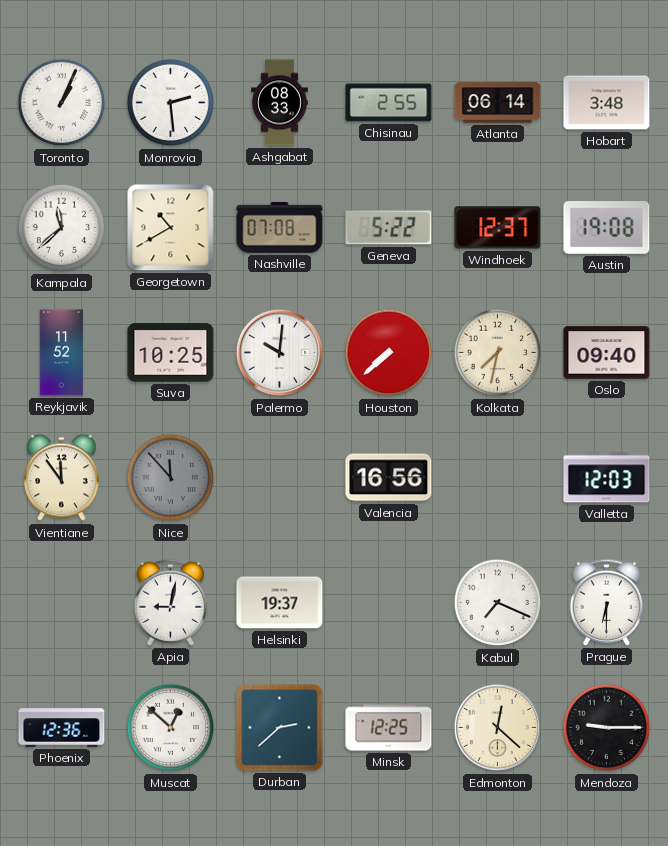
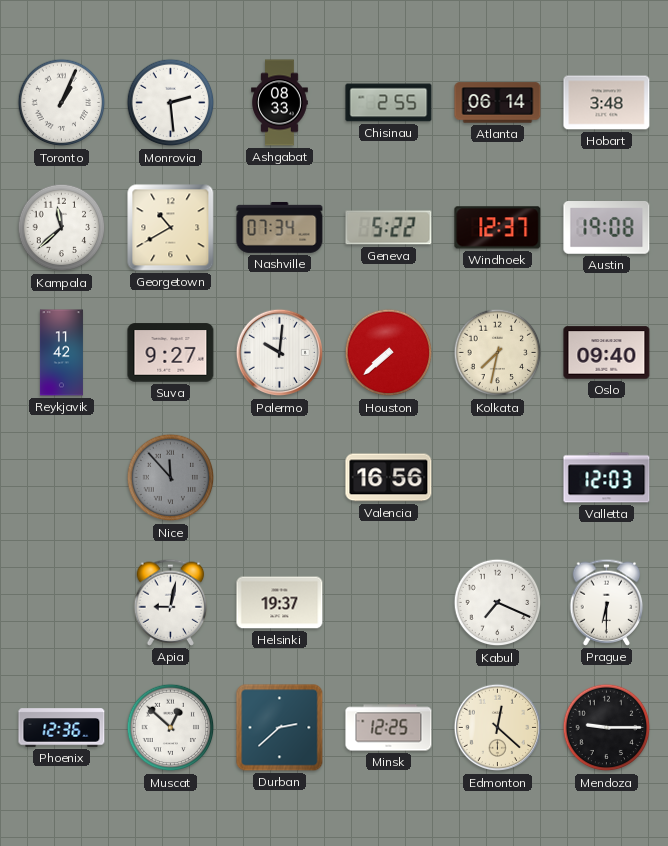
Nashville: 07:08 -> 07:34 (280, 227)
Reykjavik: 11:52 -> 11:42 (61, 353)
Suva: 10:25 -> 9:27 (171, 353)
Vientiane: 11:54 -> none (62, 478)
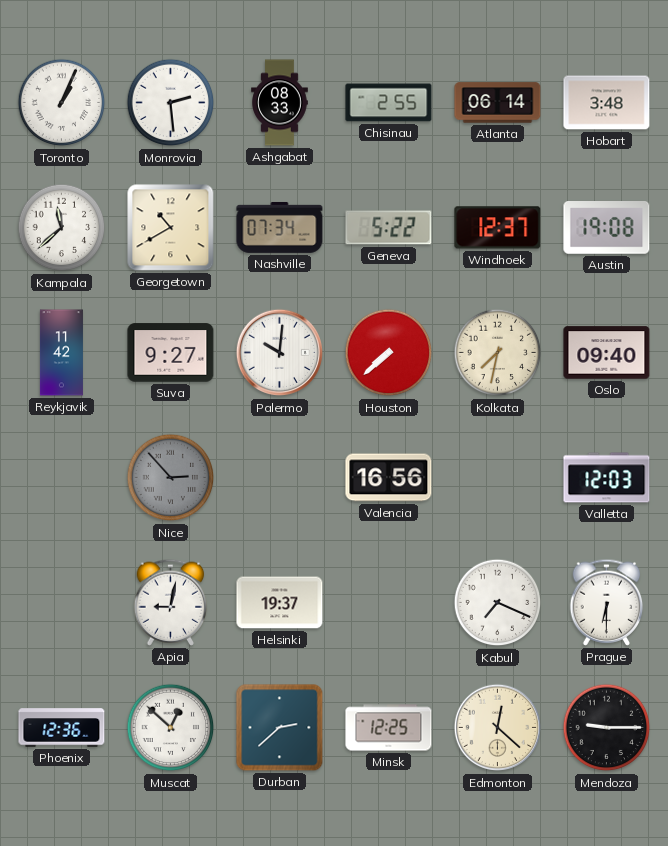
Nice: 11:53 -> 2:53 (171, 478)
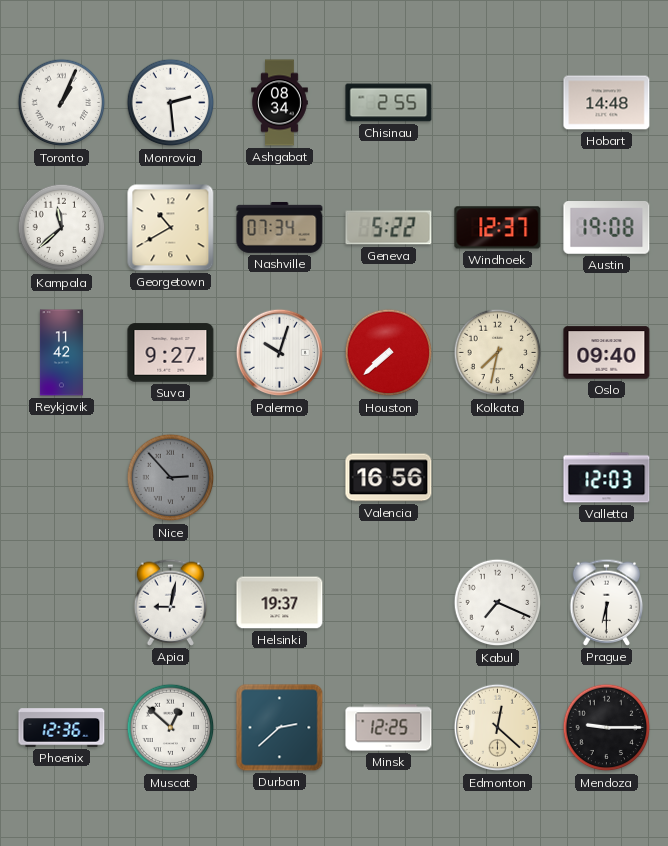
Ashgabat: 08:33 -> 08:34 (280, 103)
Atlanta: 06:14 -> none (498, 103)
Hobart: 3:48 -> 14:48 (607, 103)
Palermo: 10:01 -> 10:03 (280, 353)
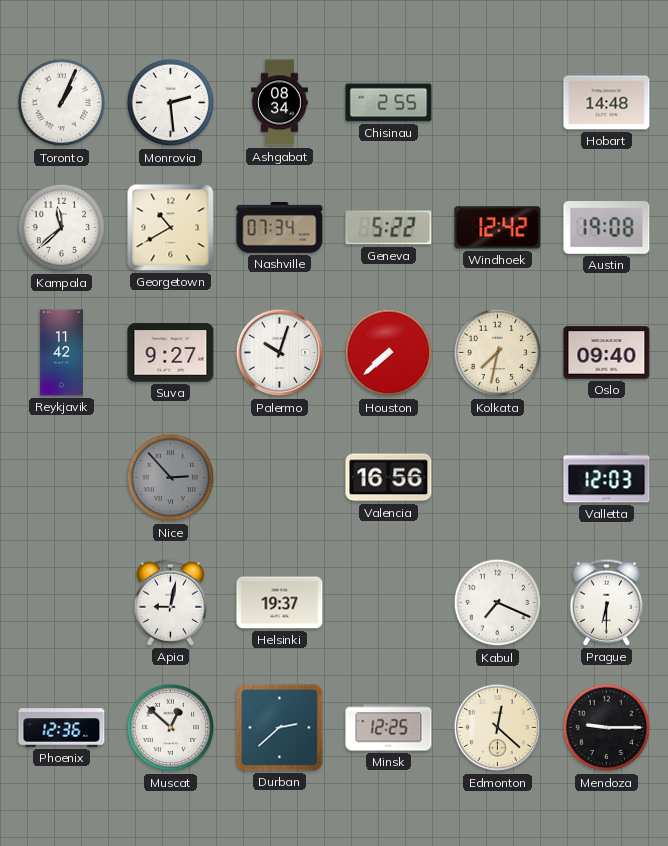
Windhoek: 12:37 -> 12:42 (498, 228)
